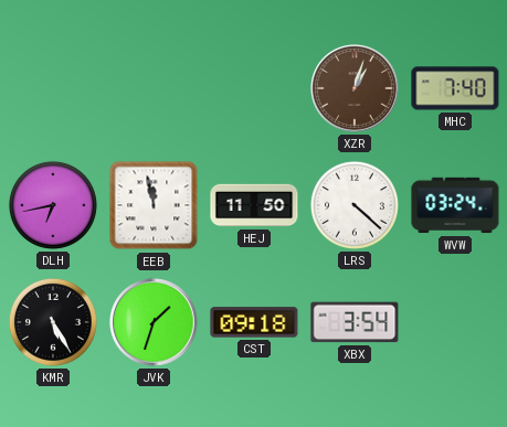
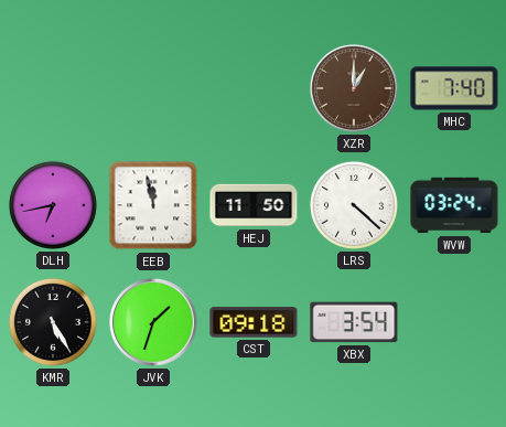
XZR: 1:03 -> 1:00 (354, 88)
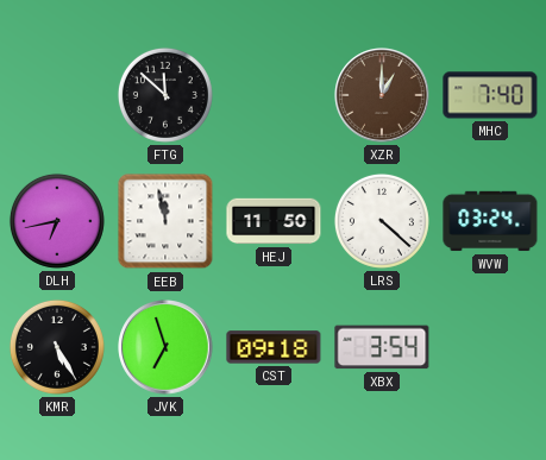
FTG: none -> 11:52 (165, 95)
JVK: 1:33 -> 6:57 (165, 347)
